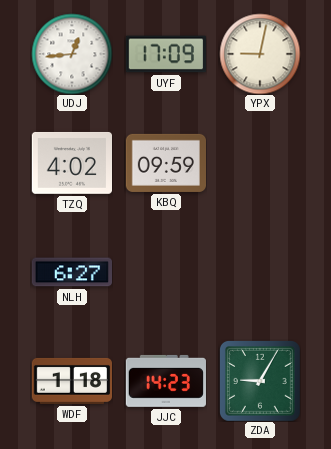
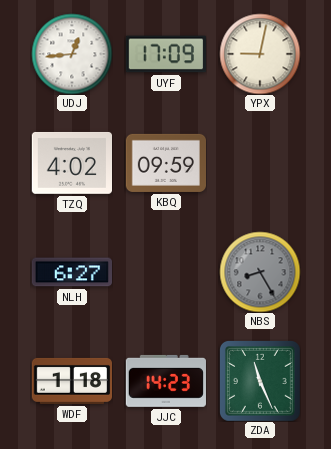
NBS: none -> 8:25 (260, 272)
ZDA: 9:05 -> 11:26 (260, 381)
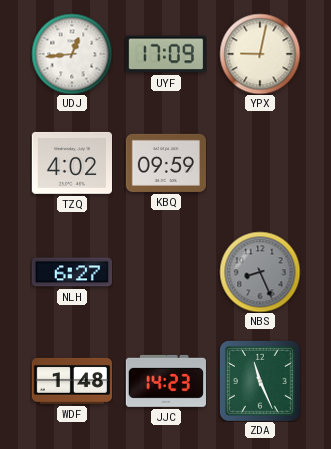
NBS: 8:25 -> 8:26 (260, 272)
WDF: 1:18 -> 1:48 (71, 381)
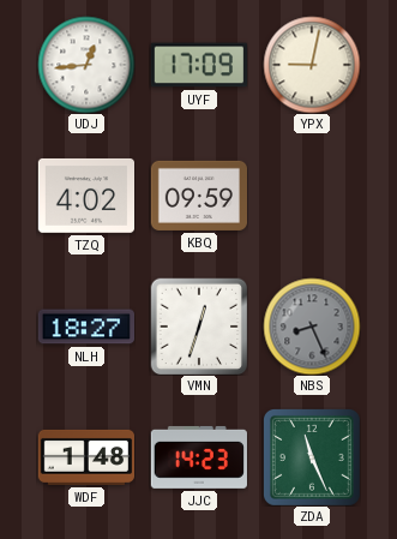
NLH: 6:27 -> 18:27 (85, 327)
VMN: none -> 12:33 (199, 327)
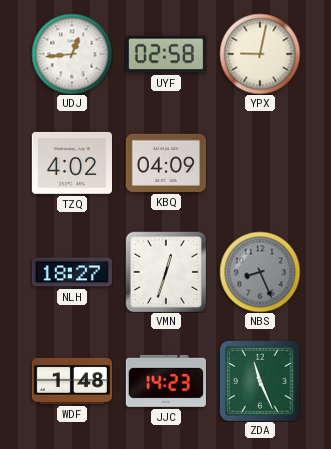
UYF: 17:09 -> 02:58 (165, 54)
KBQ: 09:59 -> 04:09 (165, 163)
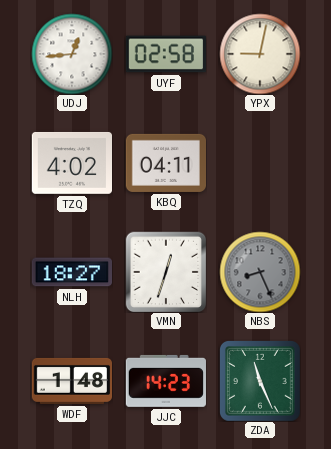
KBQ: 04:09 -> 04:11 (165, 163)
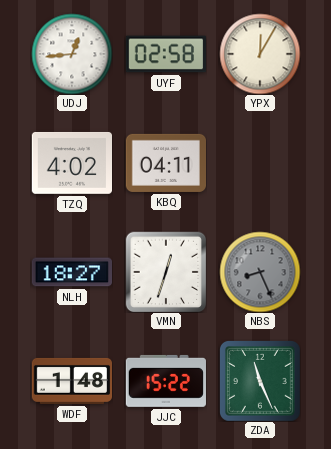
YPX: 9:02 -> 12:05 (260, 54)
JJC: 14:23 -> 15:22 (166, 381)
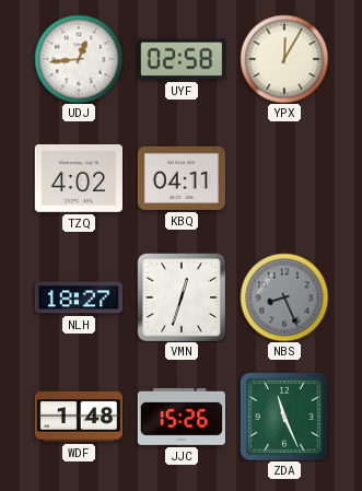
JJC: 15:22 -> 15:26 (182, 417)
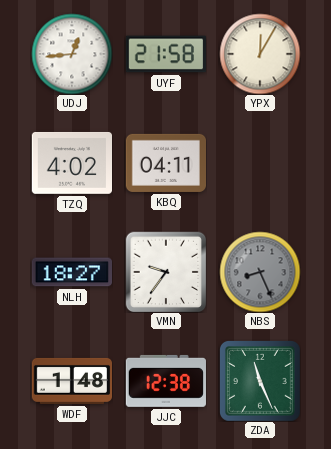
UYF: 02:58 -> 21:58 (165, 54)
VMN: 12:33 -> 9:36 (166, 272)
JJC: 15:26 -> 12:38 (166, 381)
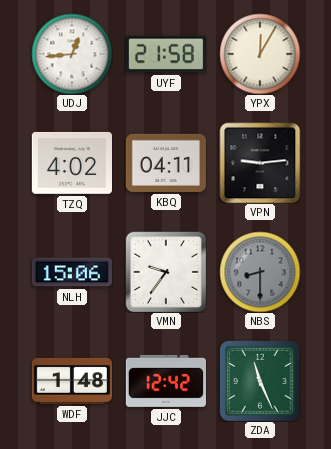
VPN: none -> 9:14 (260, 163)
NLH: 18:27 -> 15:06 (71, 272)
NBS: 8:26 -> 8:30 (260, 272)
JJC: 12:38 -> 12:42 (166, 381)
